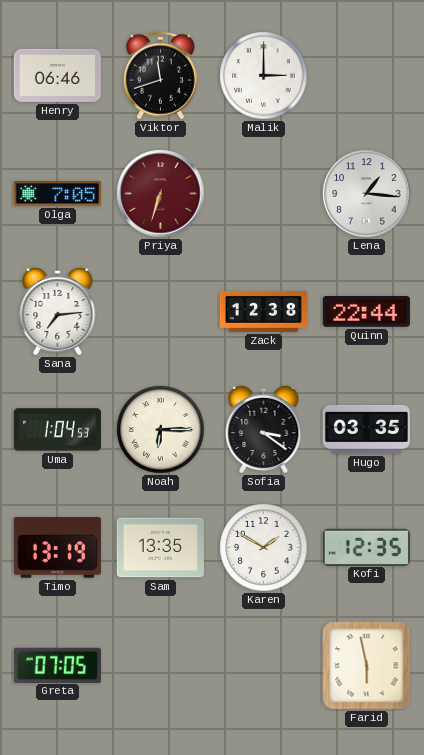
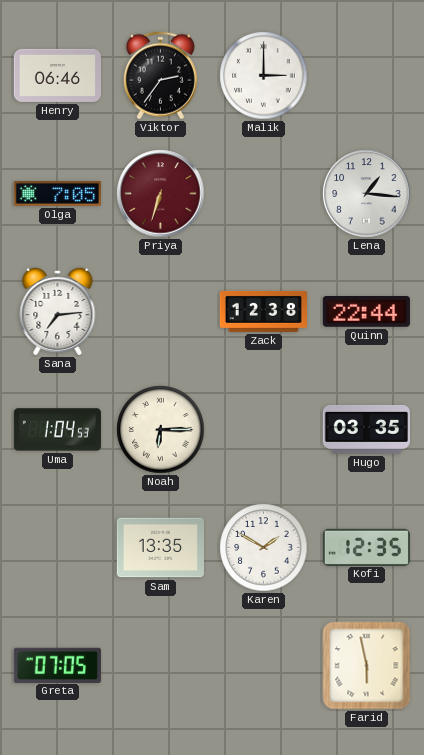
Viktor: 11:42 -> 2:36 (160, 76)
Sofia: 3:21 -> none (264, 429)
Timo: 13:19 -> none (57, 548)
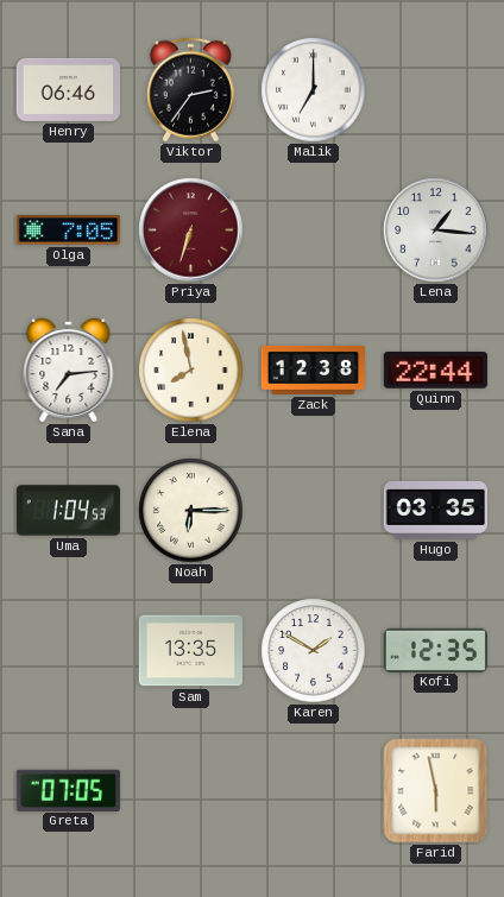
Malik: 3:00 -> 7:00 (314, 90)
Elena: none -> 7:58 (191, 371)
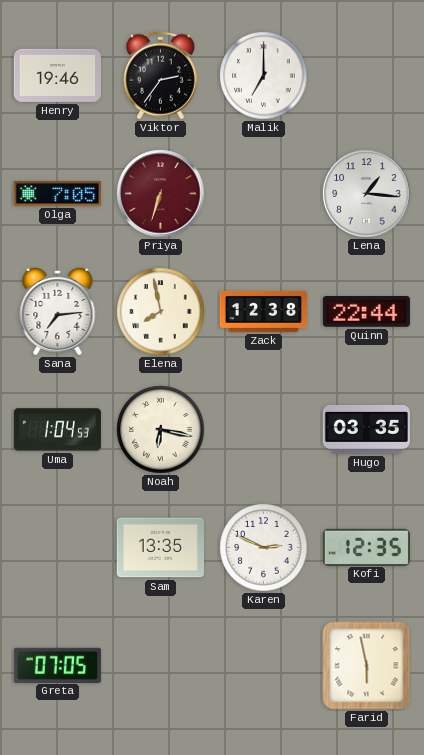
Henry: 06:46 -> 19:46 (57, 75)
Noah: 6:15 -> 6:17 (161, 430)
Karen: 1:50 -> 2:49 (264, 548)
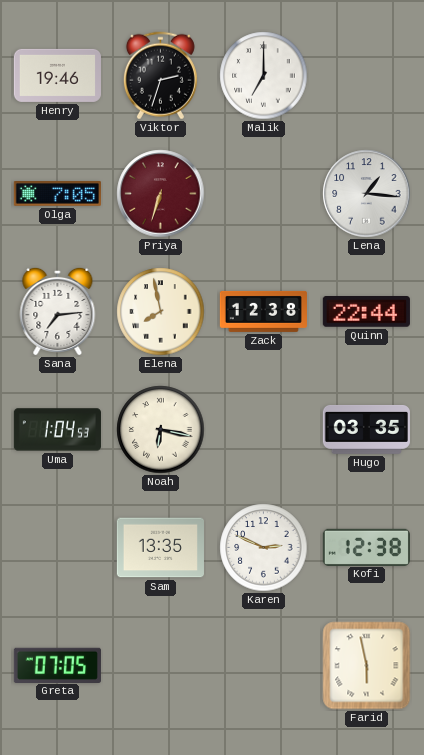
Viktor: 2:36 -> 2:33 (160, 76)
Kofi: 12:35 -> 12:38 (366, 547)
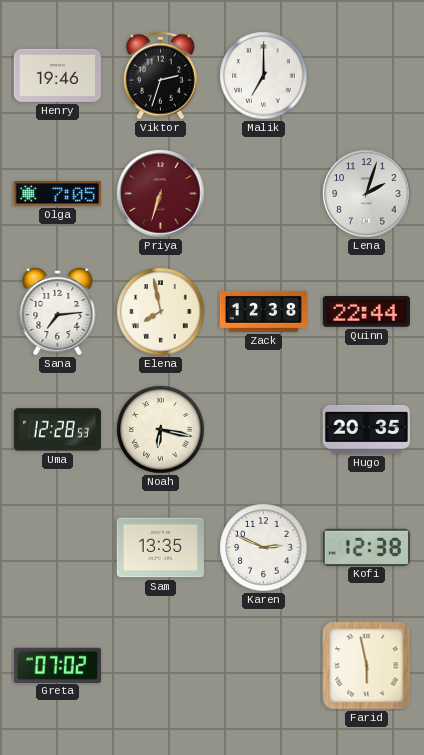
Lena: 1:16 -> 2:03 (367, 194)
Uma: 1:04 -> 12:28 (57, 430)
Hugo: 03:35 -> 20:35 (366, 429)
Greta: 07:05 -> 07:02 (57, 665)
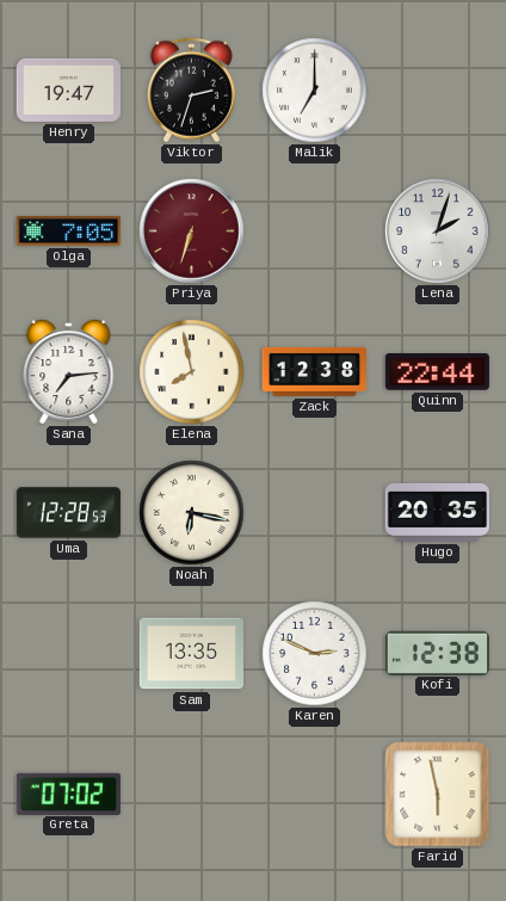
Henry: 19:46 -> 19:47 (68, 90)
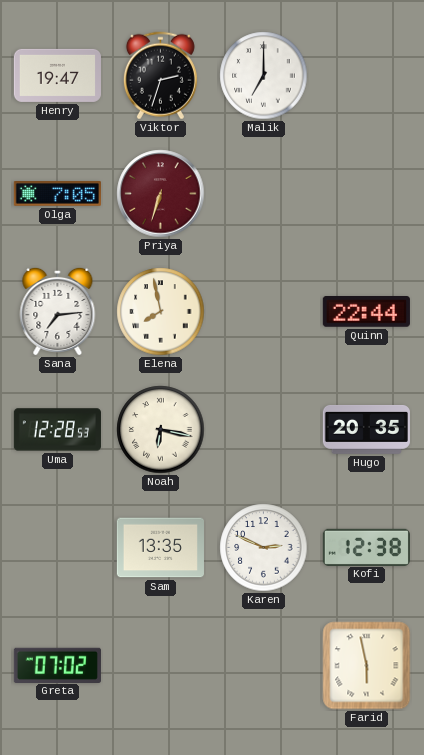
Lena: 2:03 -> none (438, 232)
Zack: 12:38 -> none (314, 371)
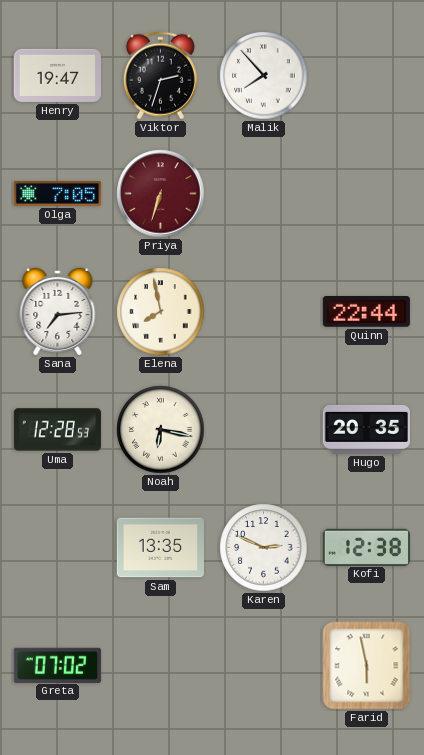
Malik: 7:00 -> 7:53 (264, 76)
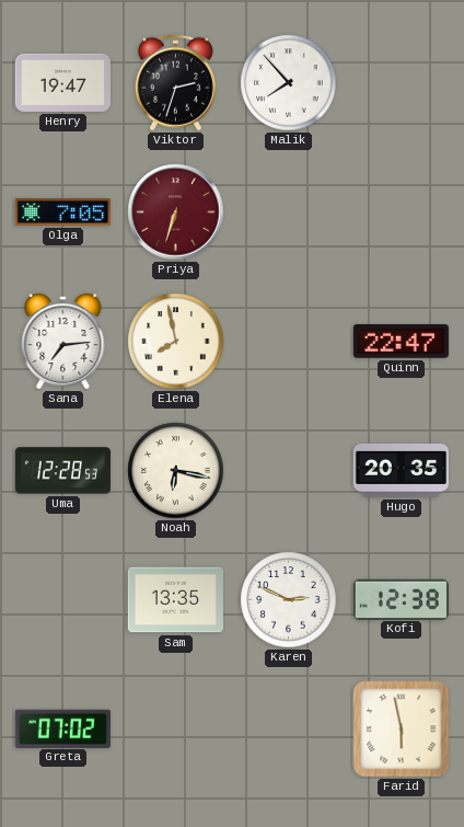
Quinn: 22:44 -> 22:47 (401, 342)
